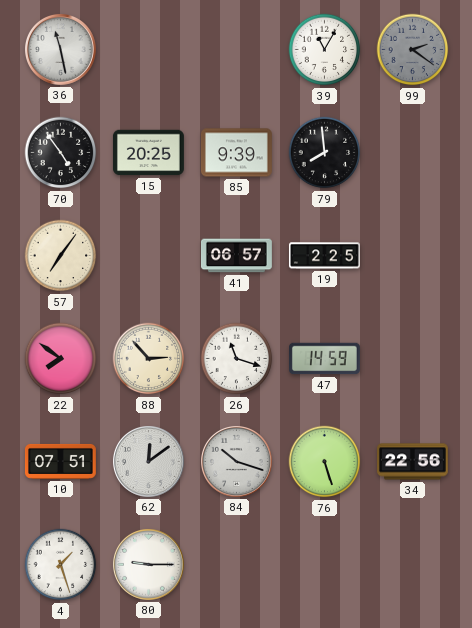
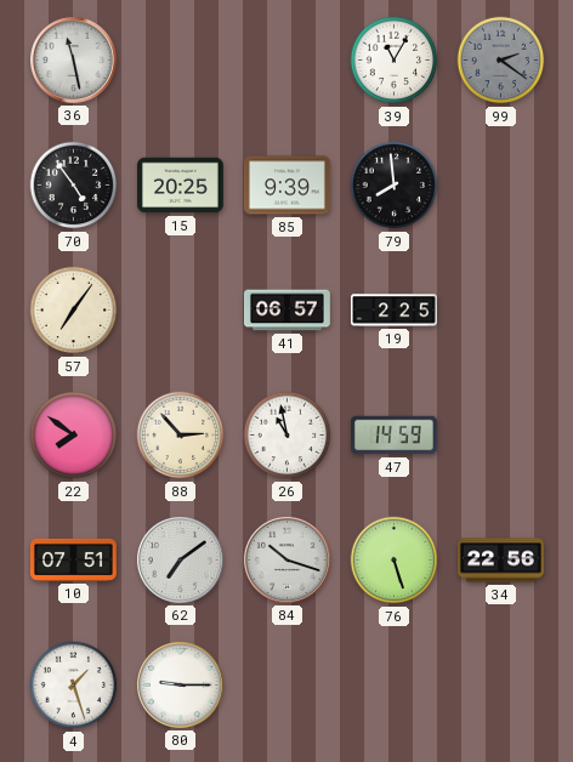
26: 11:18 -> 10:58 (288, 436)
62: 12:09 -> 7:09 (180, 559)
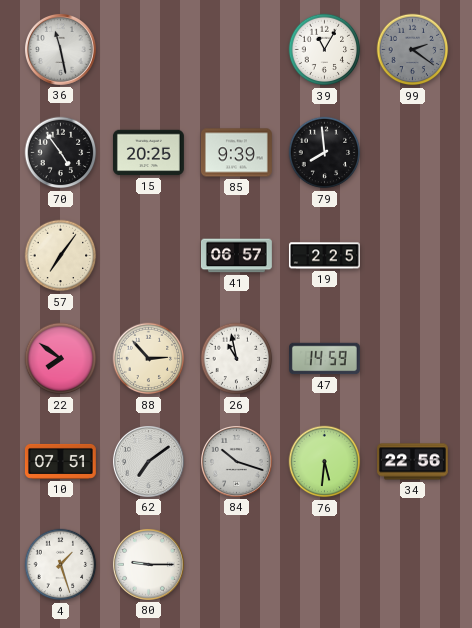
76: 5:27 -> 5:31 (325, 462)
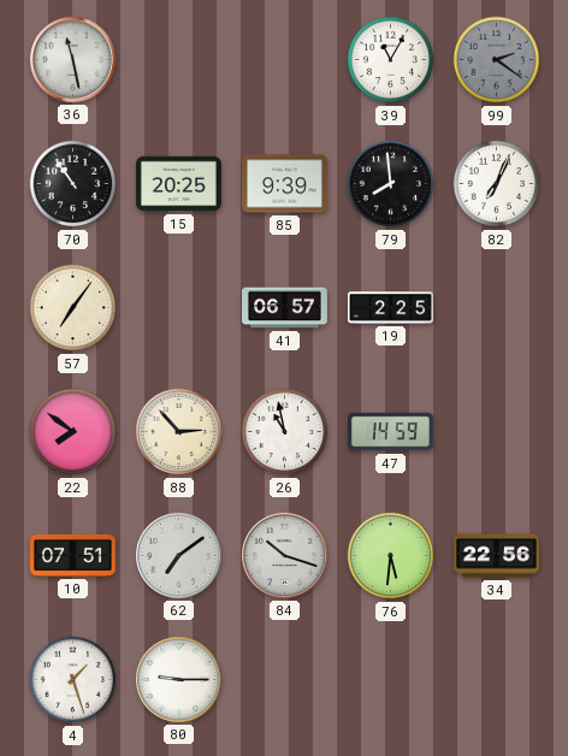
70: 4:54 -> 10:54 (73, 184)
82: none -> 7:04 (497, 184)
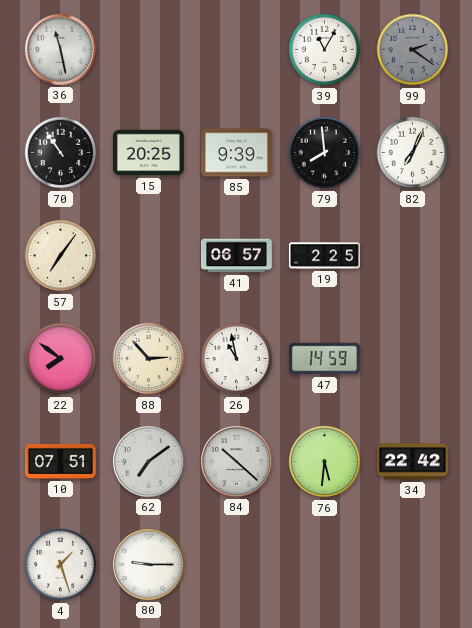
84: 10:18 -> 10:22 (236, 461)
34: 22:56 -> 22:42 (413, 462)
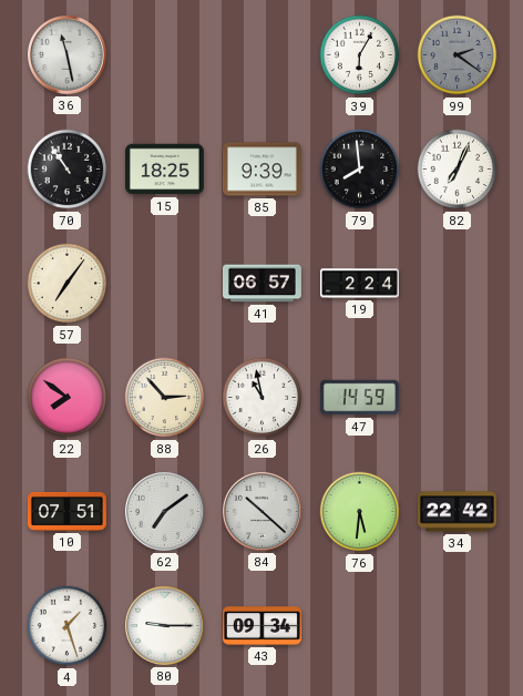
39: 11:05 -> 6:05 (360, 55)
15: 20:25 -> 18:25 (164, 170)
19: 2:25 -> 2:24 (359, 284)
43: none -> 09:34 (261, 626)
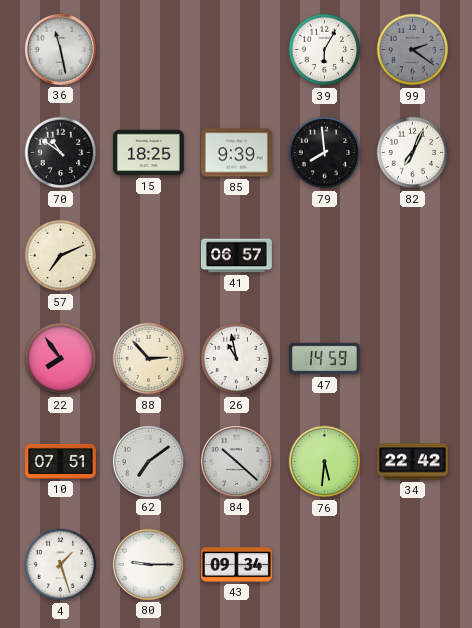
70: 10:54 -> 10:51 (61, 153)
57: 7:06 -> 7:11 (61, 256)
19: 2:24 -> none (359, 284)
22: 7:51 -> 7:54 (61, 359)
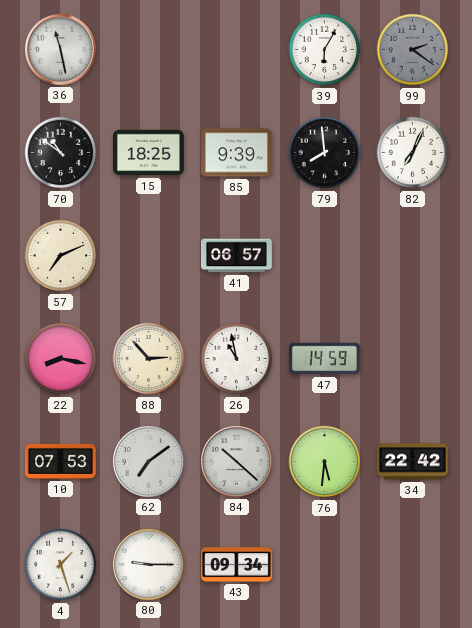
22: 7:54 -> 8:17 (61, 359)
10: 07:51 -> 07:53 (60, 461)
